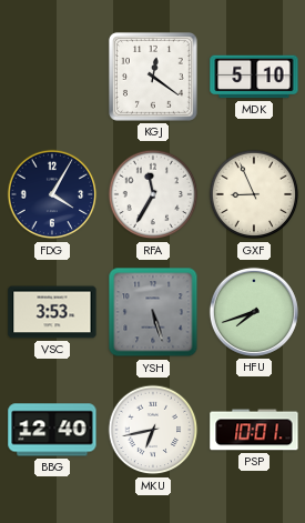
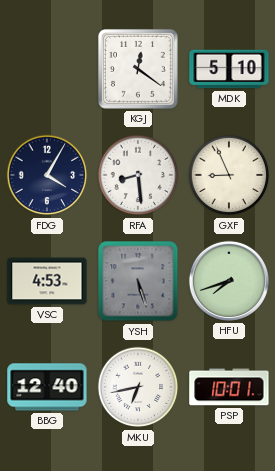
RFA: 11:35 -> 8:29 (138, 175)
VSC: 3:53 -> 4:53 (47, 281)
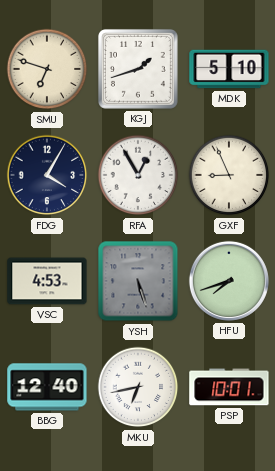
SMU: none -> 6:48 (47, 69)
KGJ: 12:21 -> 1:42 (138, 69)
RFA: 8:29 -> 12:55 (138, 175)
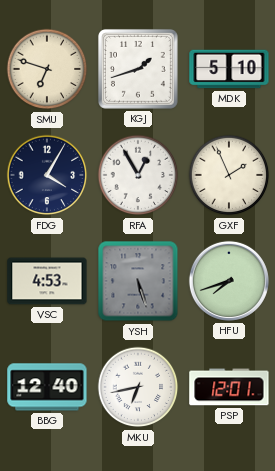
GXF: 8:56 -> 1:56 (229, 175)
PSP: 10:01 -> 12:01 (229, 387)
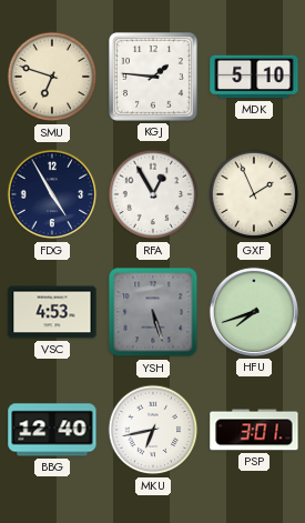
KGJ: 1:42 -> 1:46 (153, 77)
FDG: 4:05 -> 4:55 (52, 194)
PSP: 12:01 -> 3:01 (254, 430)
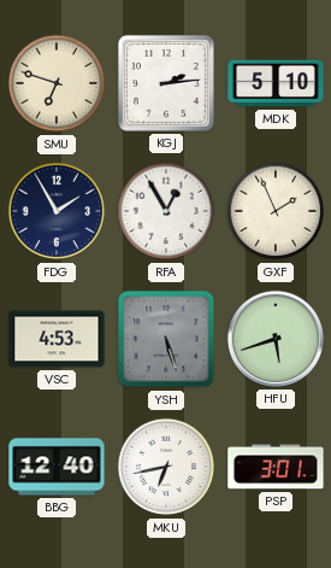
KGJ: 1:46 -> 2:14 (166, 83)
FDG: 4:55 -> 1:55 (57, 211)
HFU: 7:42 -> 5:42 (276, 339)
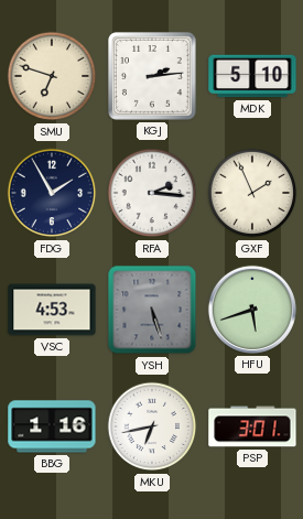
RFA: 12:55 -> 2:16 (152, 193)
BBG: 12:40 -> 1:16 (52, 426)
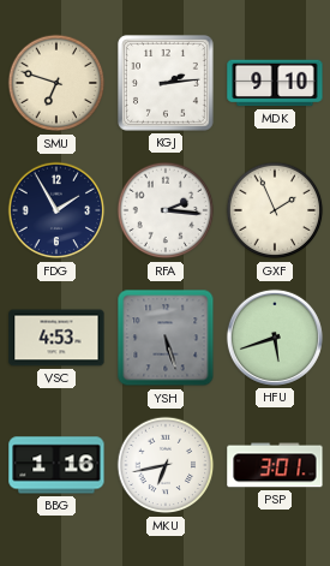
MDK: 5:10 -> 9:10 (275, 83)
